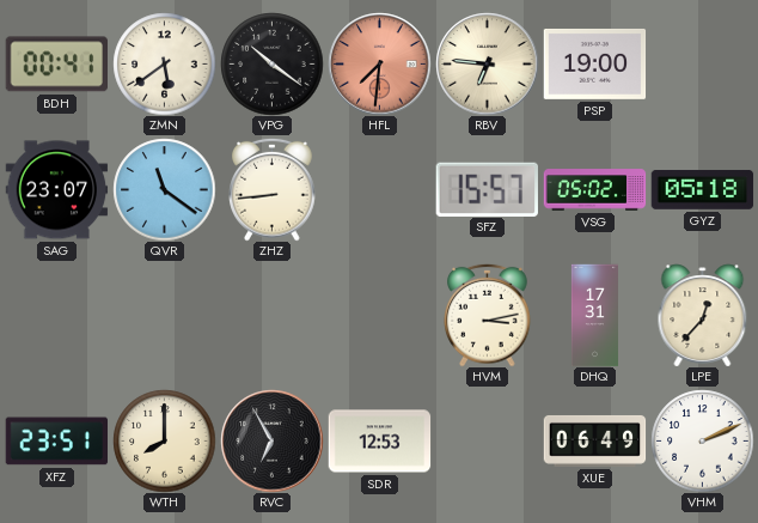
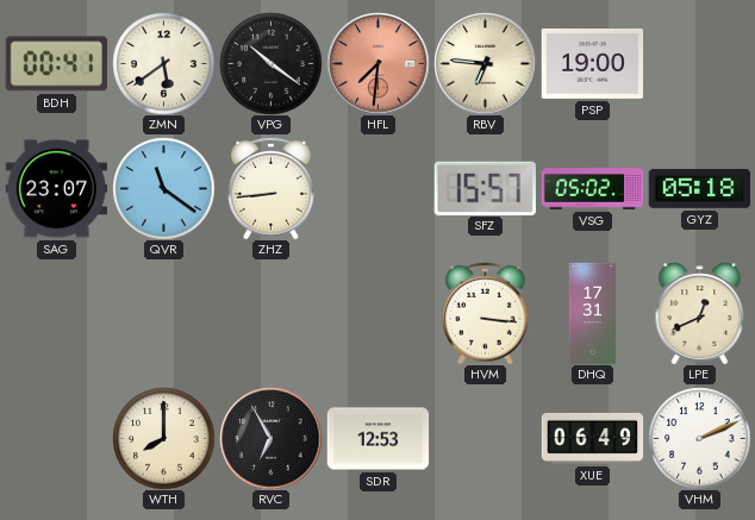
HVM: 3:13 -> 3:16 (486, 313)
LPE: 12:37 -> 12:41 (700, 313)
XFZ: 23:51 -> none (56, 442)
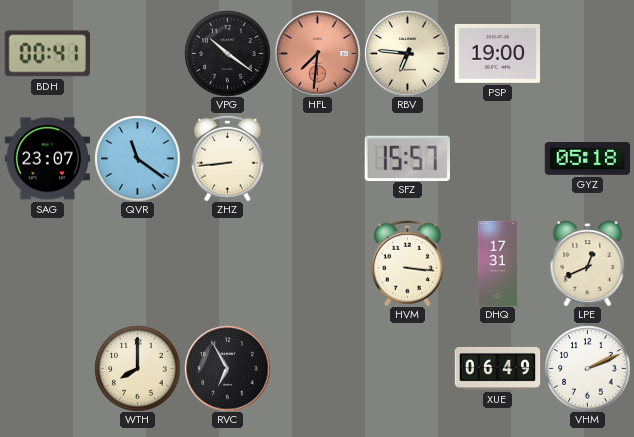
ZMN: 5:39 -> none (163, 63)
VSG: 05:02 -> none (592, 189)
SDR: 12:53 -> none (377, 439)
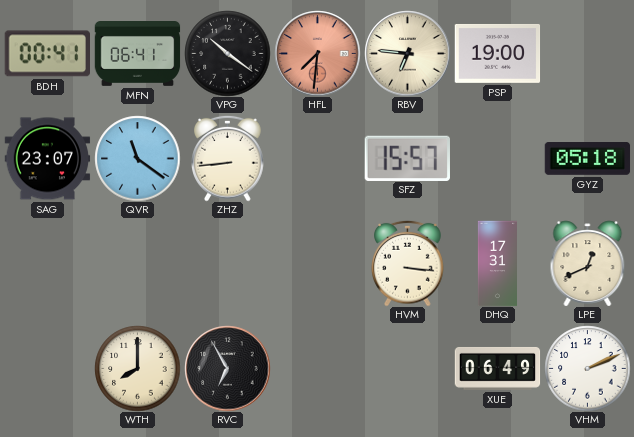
MFN: none -> 06:41 (137, 54)
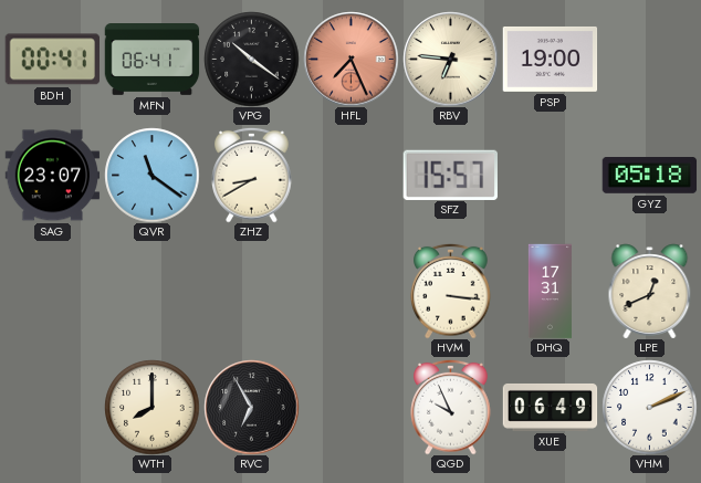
HFL: 7:31 -> 7:26 (350, 59)
ZHZ: 8:44 -> 8:40 (252, 175)
QGD: none -> 9:56 (451, 407)
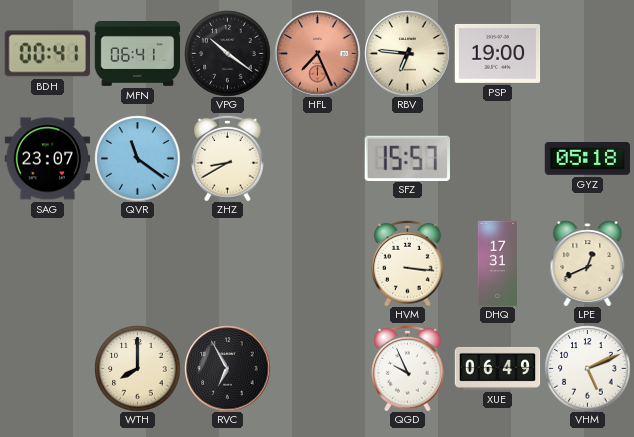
VHM: 2:11 -> 5:11 (587, 368)
